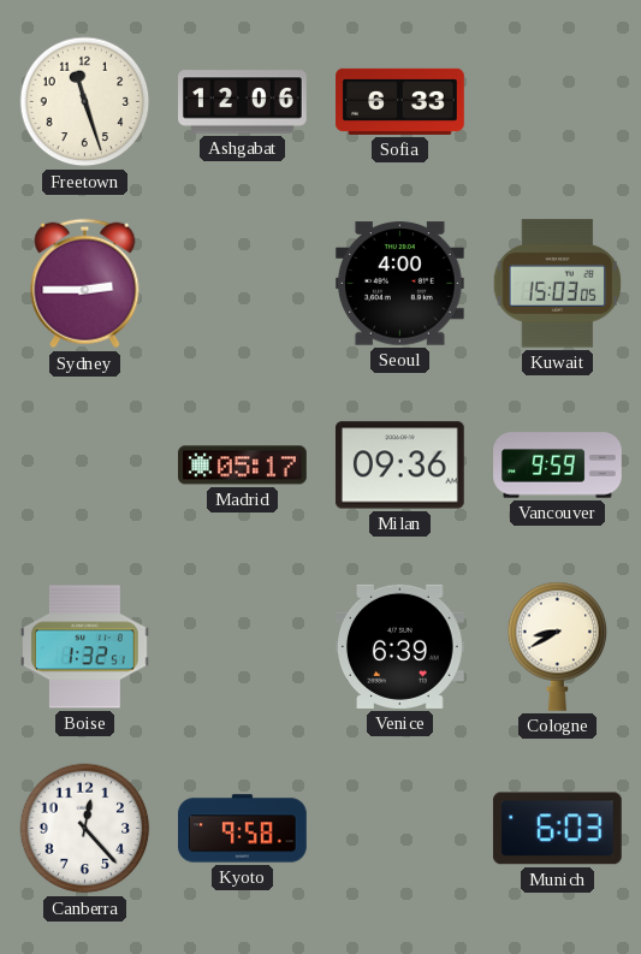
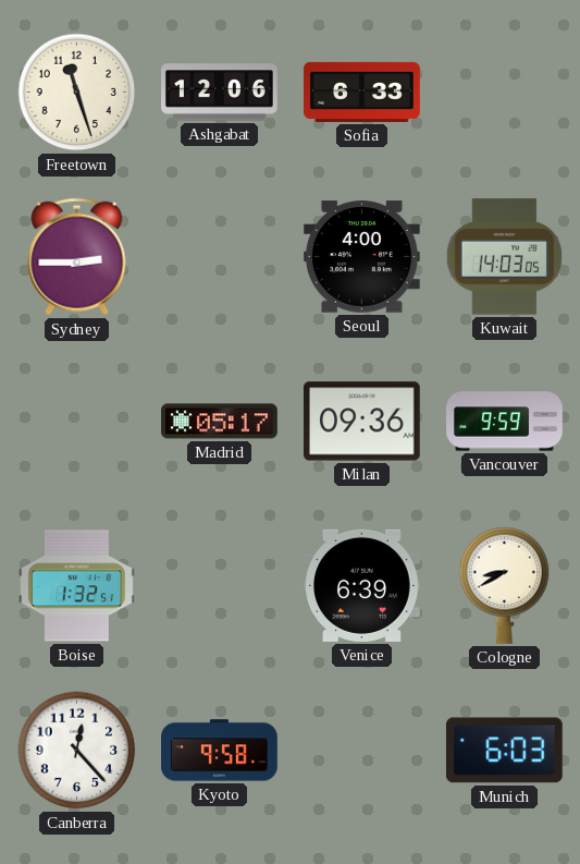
Kuwait: 15:03 -> 14:03 (505, 257)
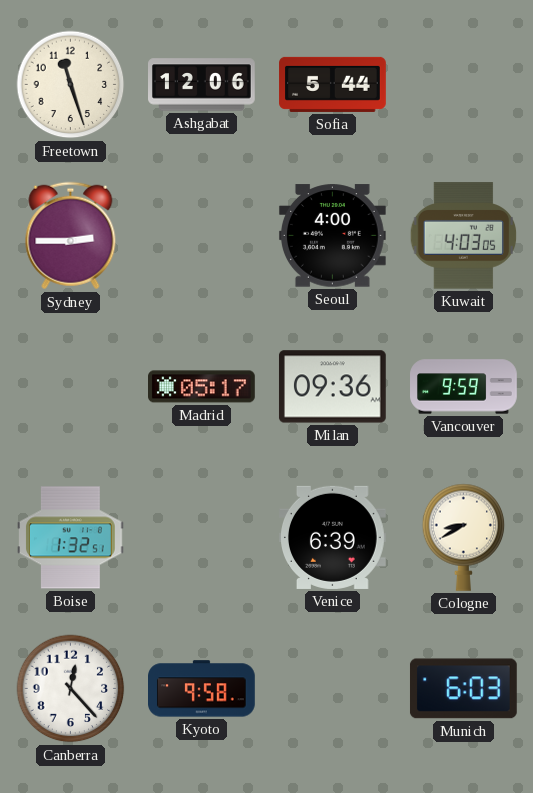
Sofia: 6:33 -> 5:44 (333, 84)
Kuwait: 14:03 -> 4:03 (464, 236)
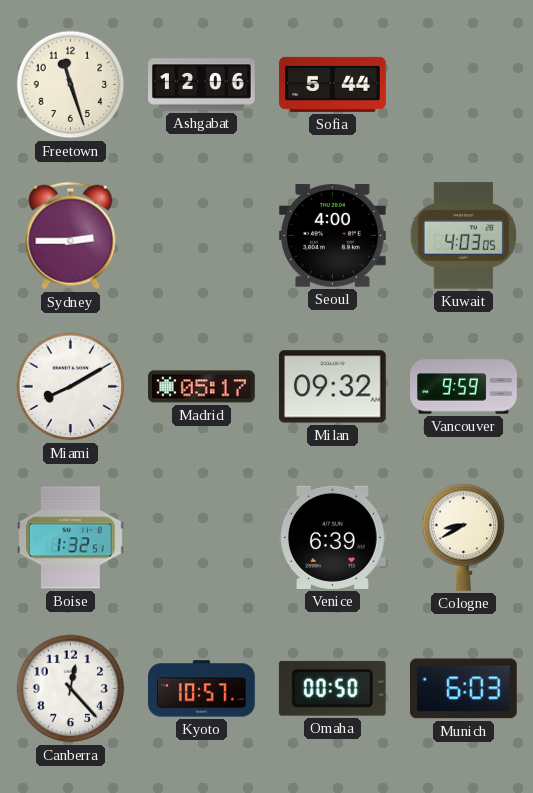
Miami: none -> 8:10 (71, 387)
Milan: 09:36 -> 09:32 (332, 387)
Kyoto: 9:58 -> 10:57 (202, 689)
Omaha: none -> 00:50 (332, 688)
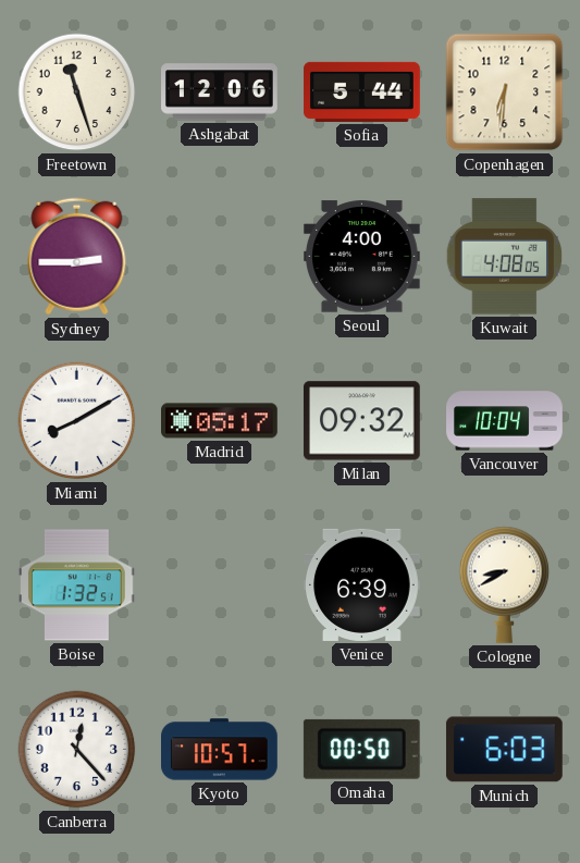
Copenhagen: none -> 6:31 (505, 93)
Kuwait: 4:03 -> 4:08 (505, 257)
Vancouver: 9:59 -> 10:04 (505, 421)
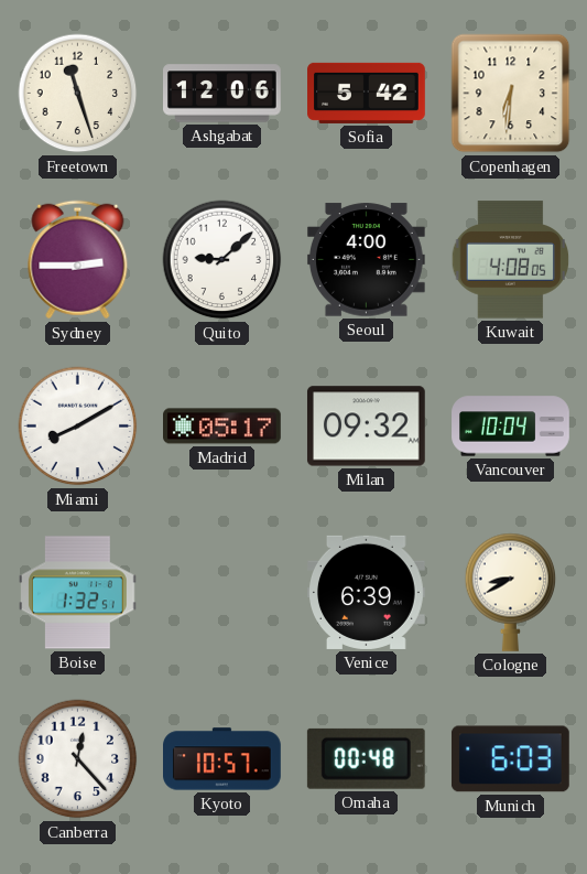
Sofia: 5:44 -> 5:42 (367, 93)
Quito: none -> 9:08 (222, 260)
Omaha: 00:50 -> 00:48 (366, 758)
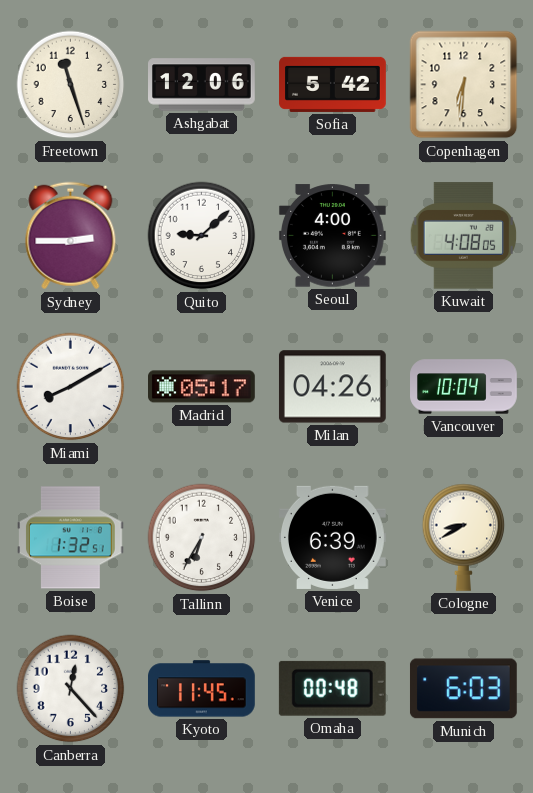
Milan: 09:32 -> 04:26 (332, 387)
Tallinn: none -> 6:35 (202, 538)
Kyoto: 10:57 -> 11:45 (202, 689)
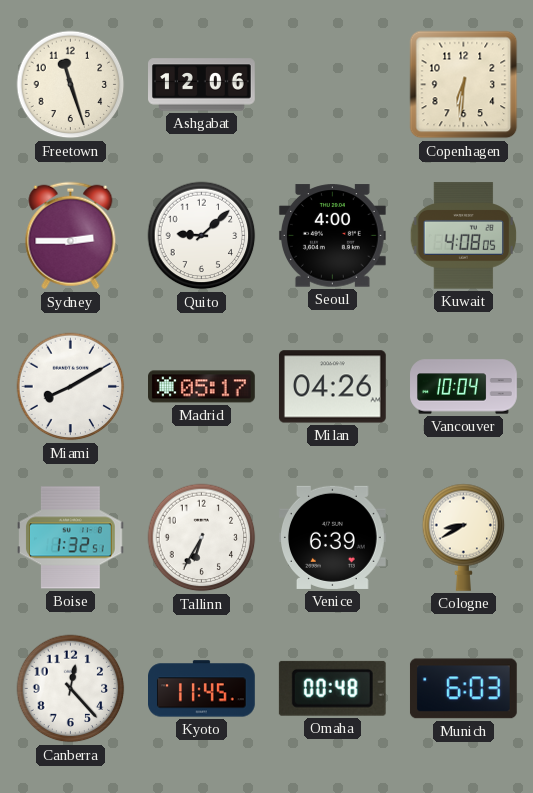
Sofia: 5:42 -> none (333, 84)
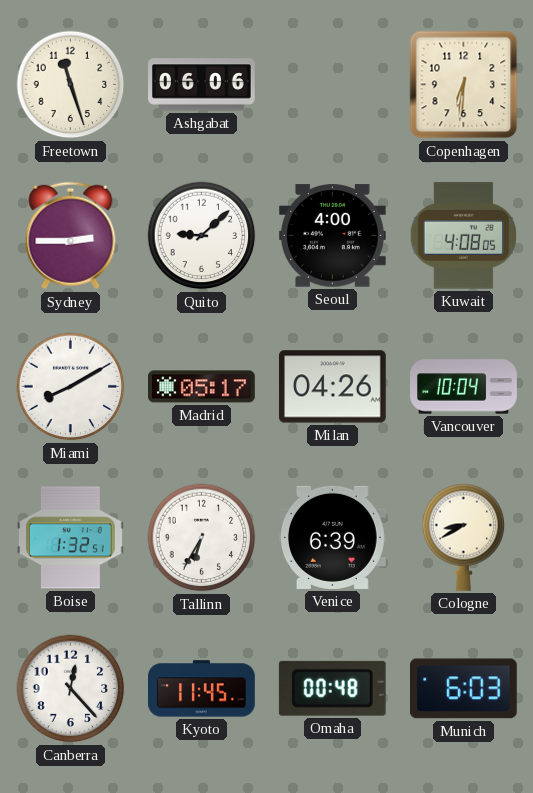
Ashgabat: 12:06 -> 06:06 (202, 85)
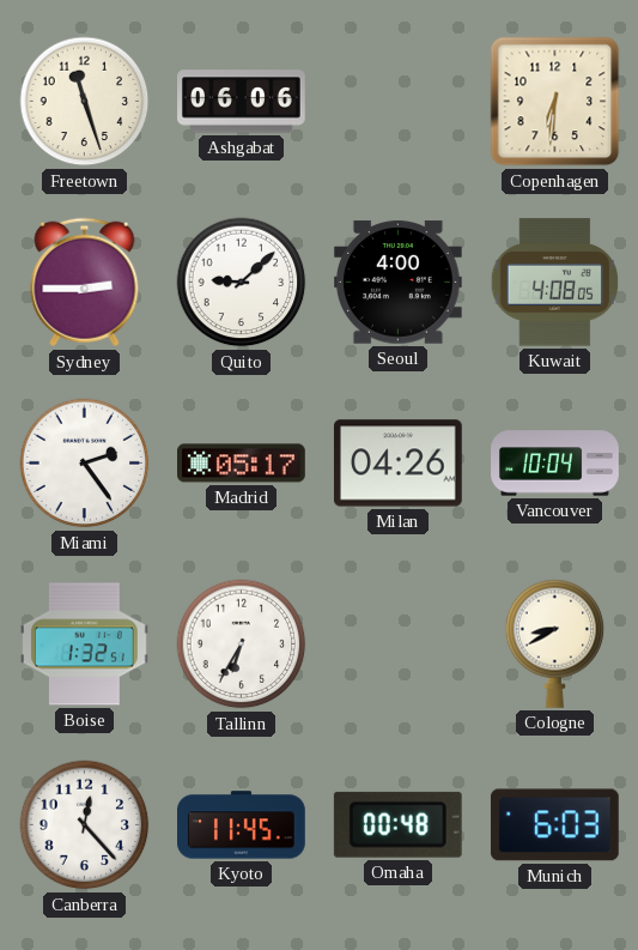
Miami: 8:10 -> 2:24 (85, 464)
Venice: 6:39 -> none (333, 537)
